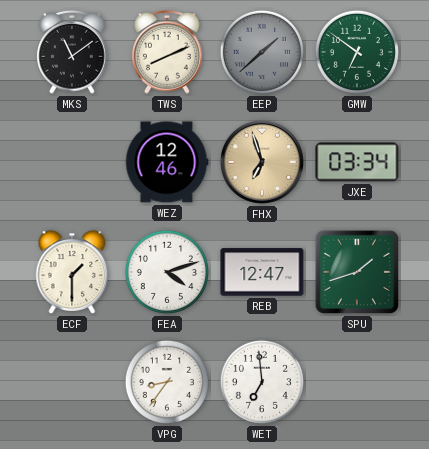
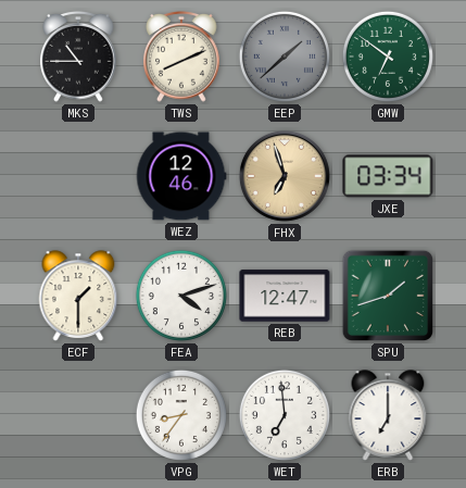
MKS: 11:09 -> 10:45 (78, 57)
ERB: none -> 7:00 (388, 415)
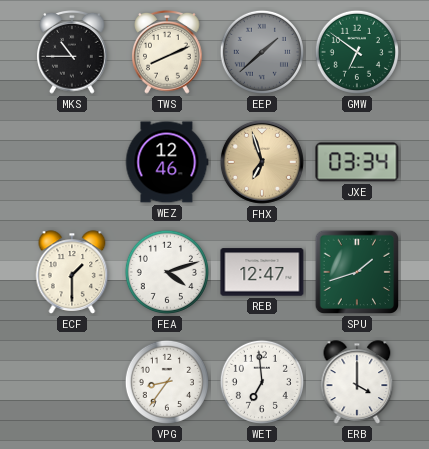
ERB: 7:00 -> 4:00 (357, 382)
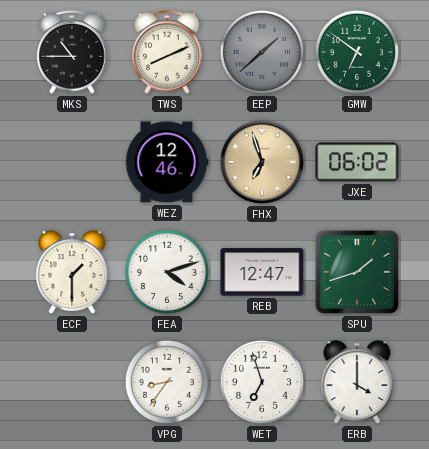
JXE: 03:34 -> 06:02 (357, 162)
WET: 6:59 -> 6:57 (262, 382)
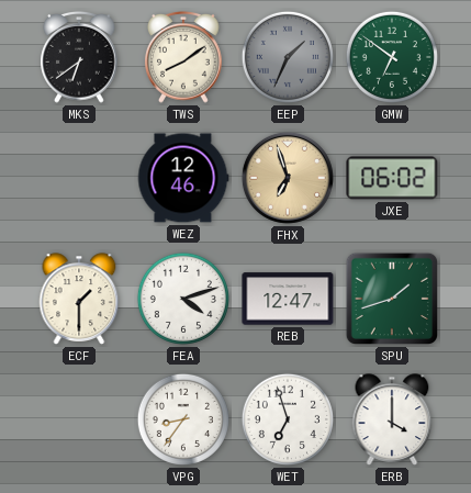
MKS: 10:45 -> 6:39 (79, 57)
TWS: 8:11 -> 8:09 (183, 57)
EEP: 1:38 -> 1:34 (288, 57)
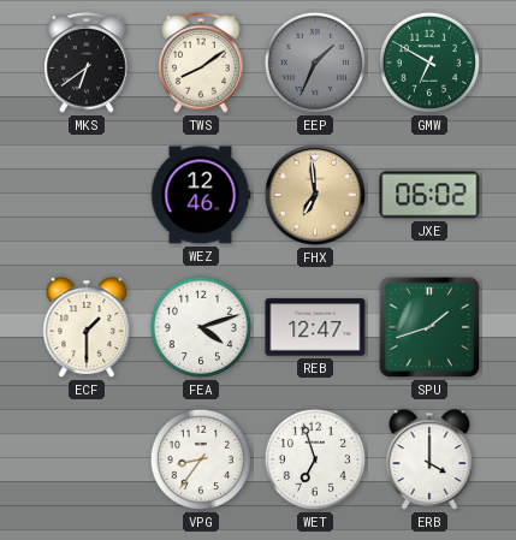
GMW: 6:51 -> 6:50 (429, 63)
FHX: 6:57 -> 6:59 (315, 195)
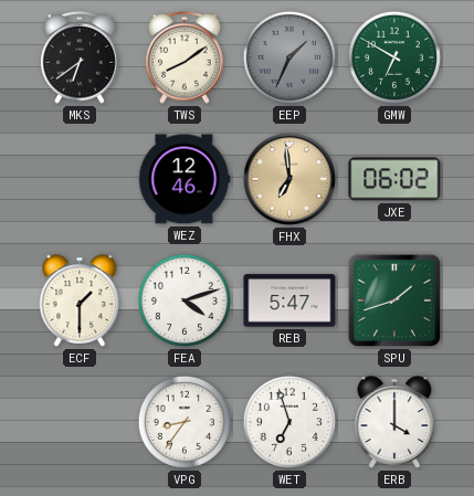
REB: 12:47 -> 5:47 (289, 300)
